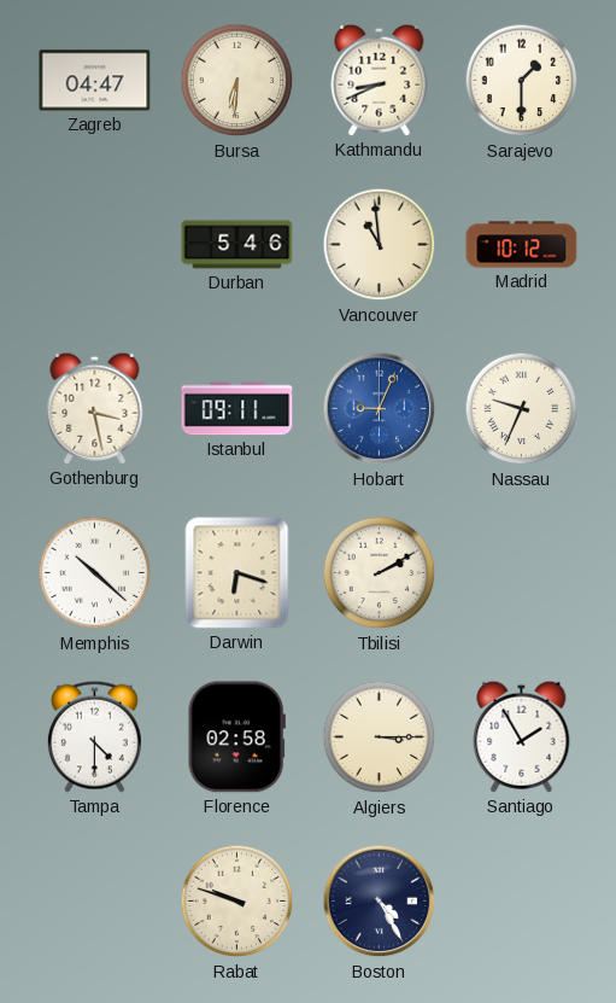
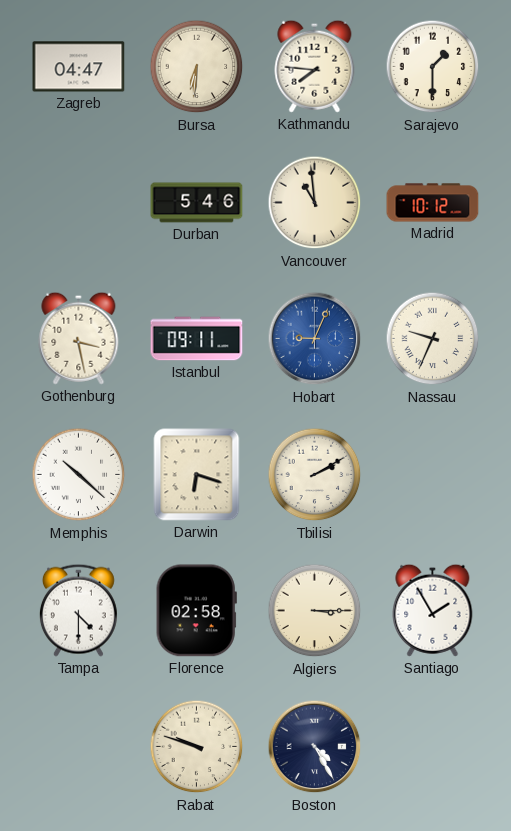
Kathmandu: 8:41 -> 7:46 (315, 66)
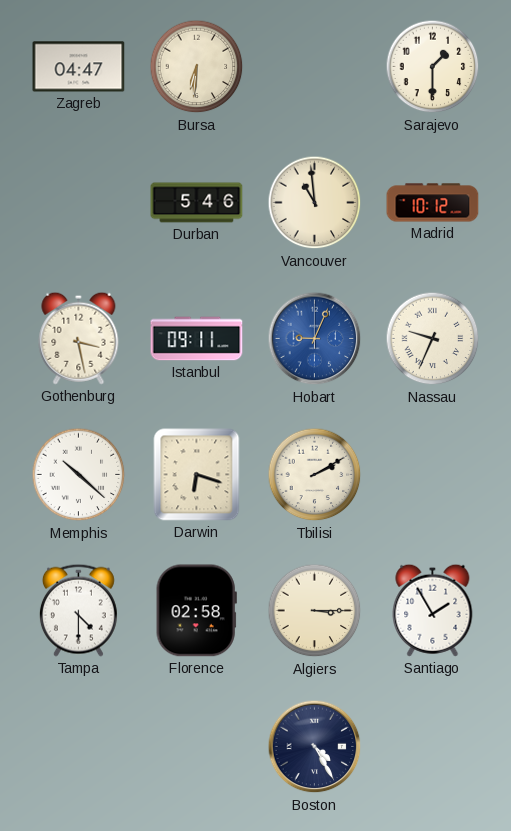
Kathmandu: 7:46 -> none (315, 66)
Rabat: 9:48 -> none (197, 747)
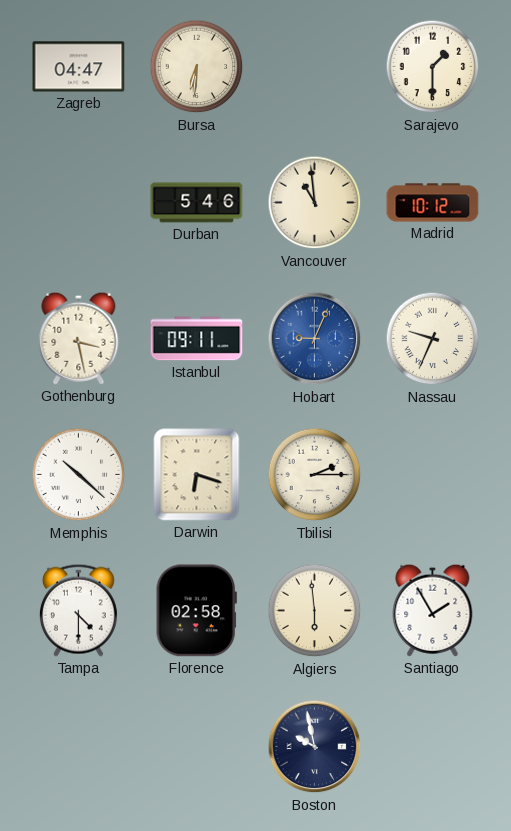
Tbilisi: 2:10 -> 2:15 (315, 475)
Algiers: 3:15 -> 5:59 (315, 611)
Boston: 4:25 -> 9:58 (315, 747)
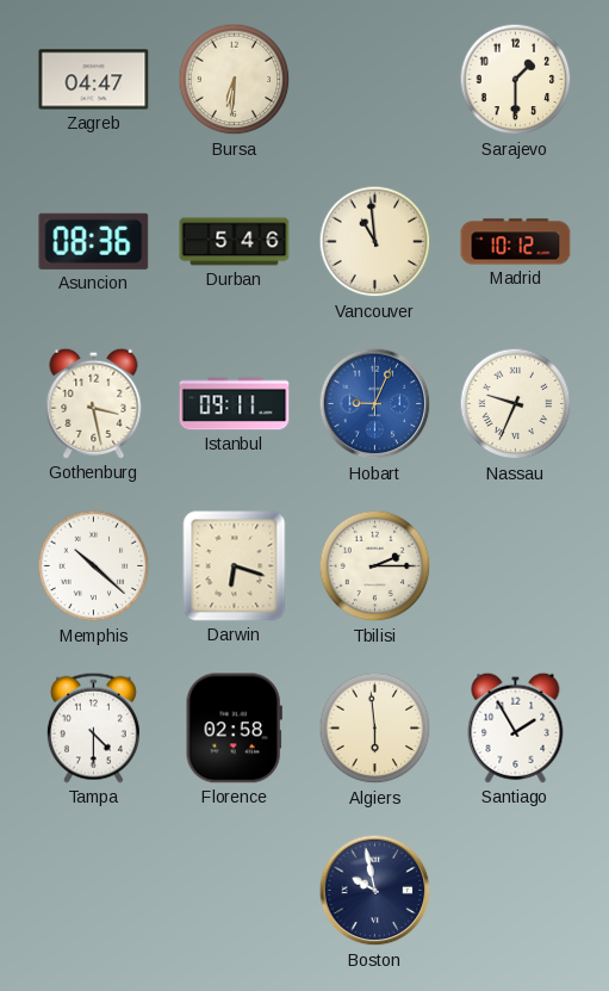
Asuncion: none -> 08:36 (94, 241)
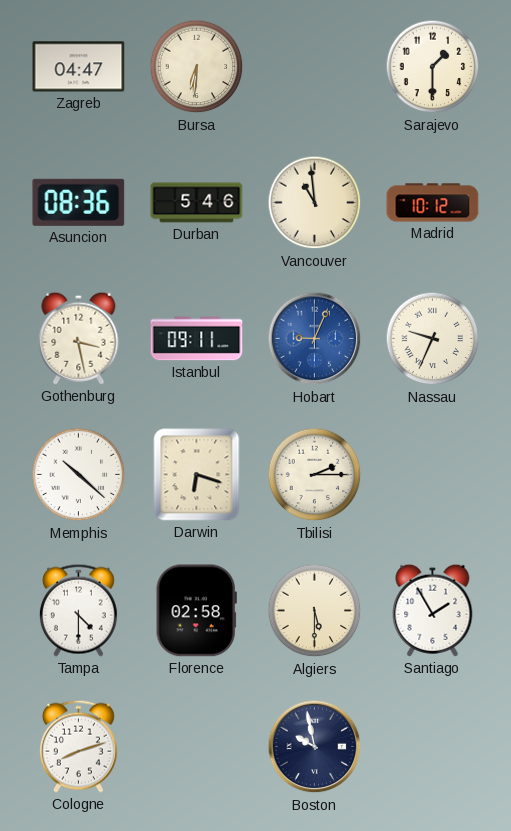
Algiers: 5:59 -> 5:30 (315, 611)
Cologne: none -> 8:12 (78, 746)
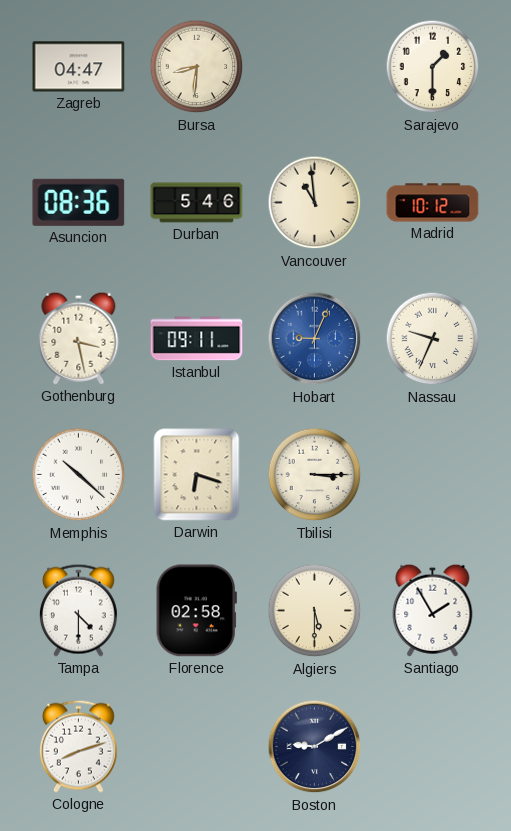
Bursa: 6:31 -> 8:31 (197, 67)
Tbilisi: 2:15 -> 3:15 (315, 475)
Boston: 9:58 -> 9:10 (315, 747)
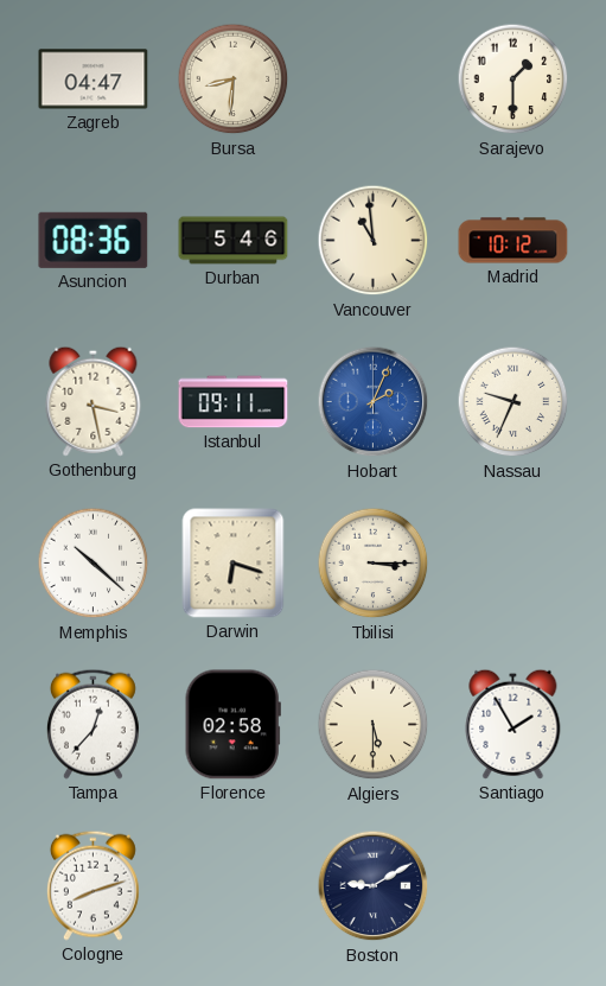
Hobart: 9:04 -> 2:04 (374, 402)
Tampa: 4:30 -> 12:37 (93, 724)
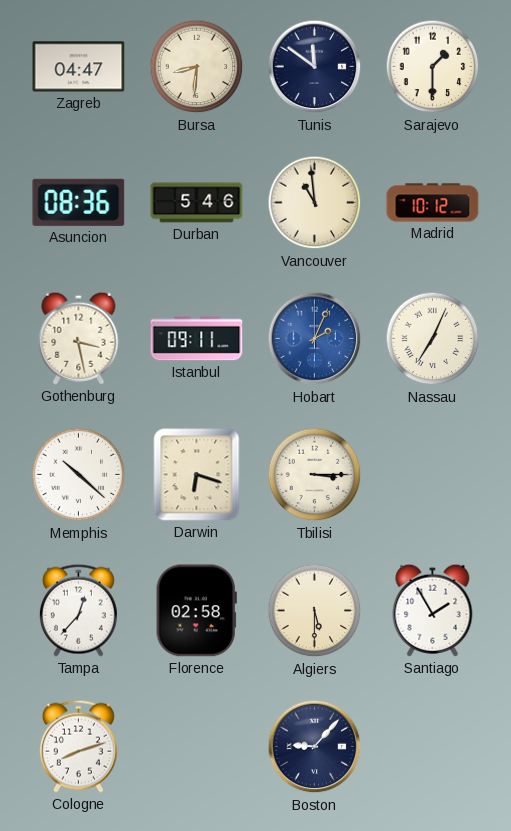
Tunis: none -> 11:51 (315, 67)
Nassau: 9:34 -> 7:04 (433, 339)
Boston: 9:10 -> 9:07 (315, 747)
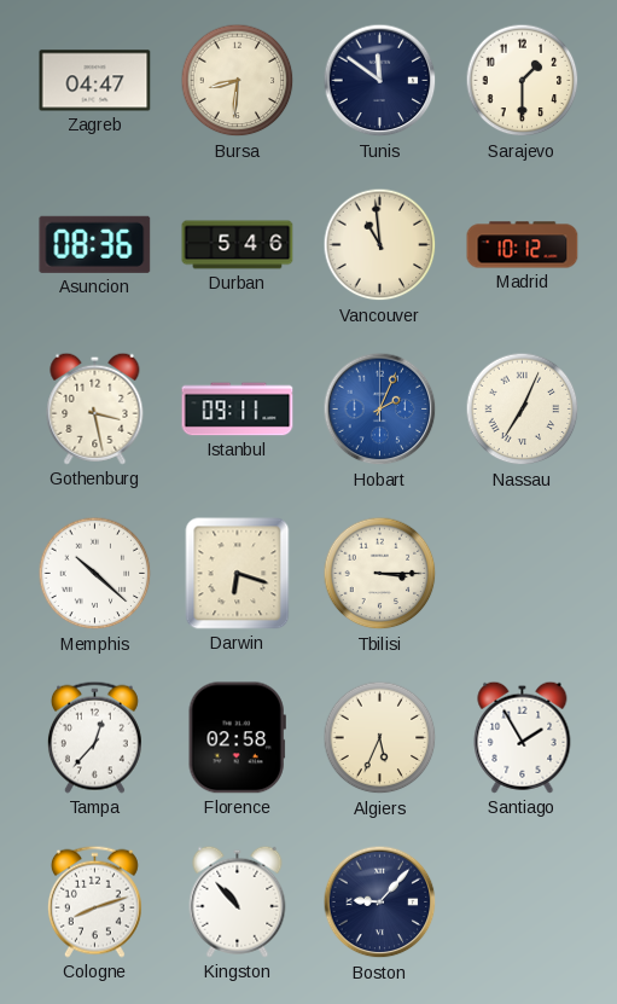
Algiers: 5:30 -> 5:34 (380, 738)
Kingston: none -> 10:53 (238, 901)
